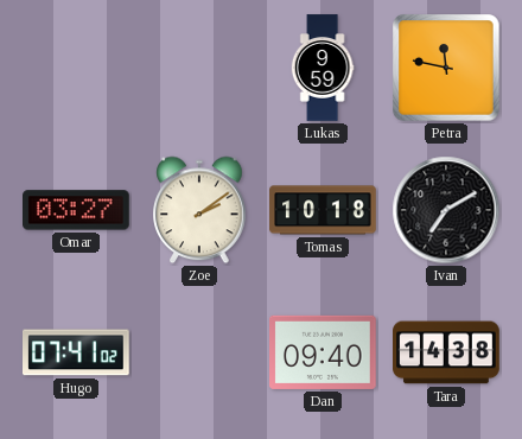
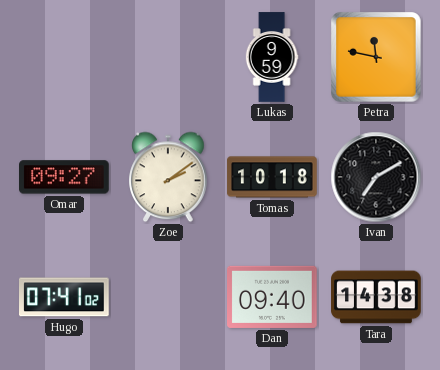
Omar: 03:27 -> 09:27 (65, 177)
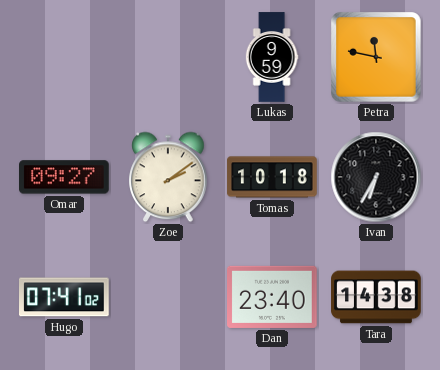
Ivan: 7:10 -> 6:35 (376, 177)
Dan: 09:40 -> 23:40 (273, 297)
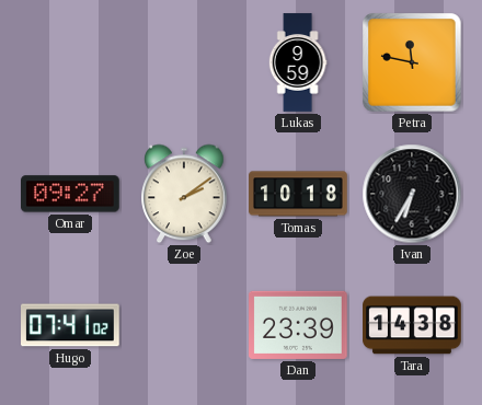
Dan: 23:40 -> 23:39 (299, 325)
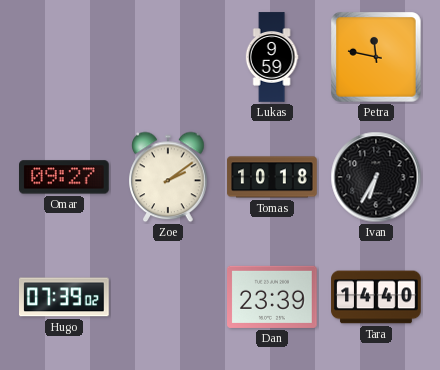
Hugo: 07:41 -> 07:39 (65, 297)
Tara: 14:38 -> 14:40 (376, 297)
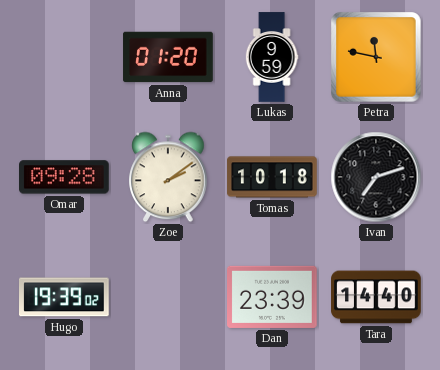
Anna: none -> 01:20 (168, 57)
Omar: 09:27 -> 09:28 (65, 177)
Ivan: 6:35 -> 7:12 (376, 177)
Hugo: 07:39 -> 19:39 (65, 297)
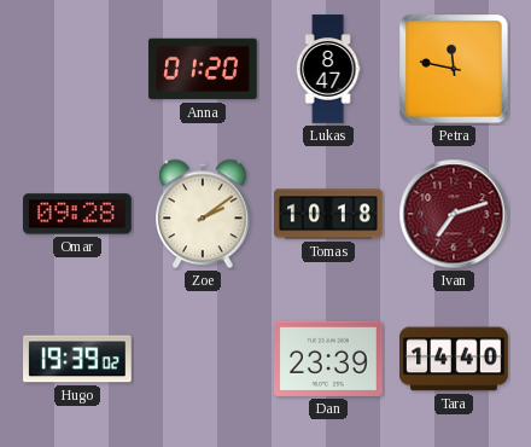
Lukas: 9:59 -> 8:47 (328, 69)
Ivan dial: black -> burgundy (454, 214)
